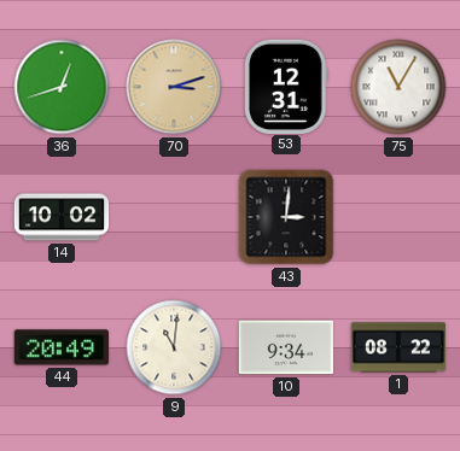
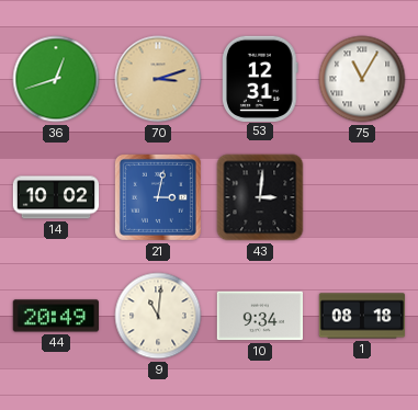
21: none -> 3:02 (158, 197)
1: 08:22 -> 08:18 (362, 316)
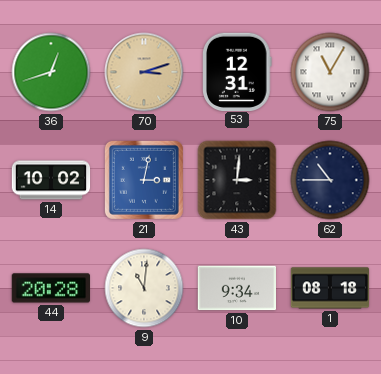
62: none -> 10:45 (330, 180)
44: 20:49 -> 20:28 (50, 288)
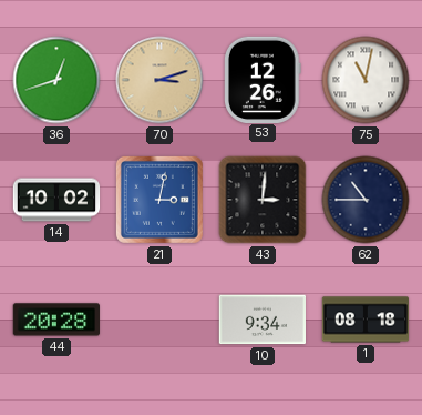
53: 12:31 -> 12:26 (264, 79)
75: 11:05 -> 11:02 (366, 80)
9: 11:01 -> none (144, 288)
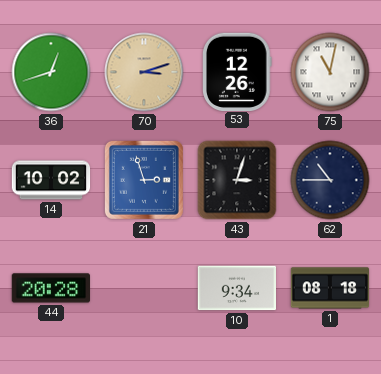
21: 3:02 -> 2:57 (144, 180)
43: 3:01 -> 3:03 (237, 180)
